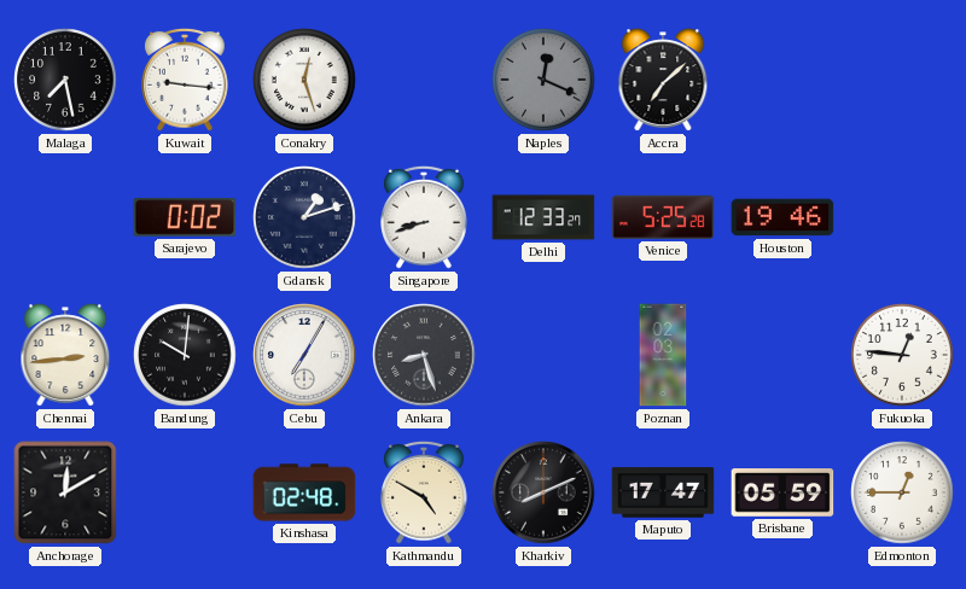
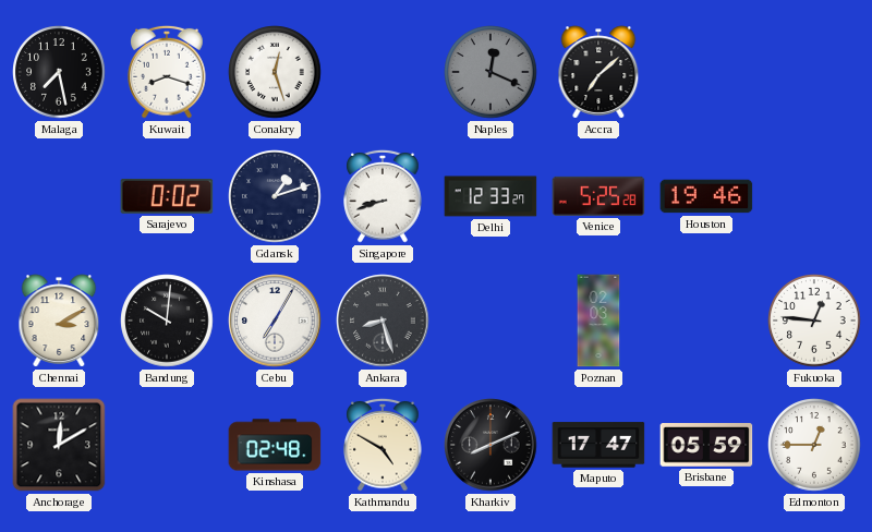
Kuwait: 9:16 -> 8:18 (167, 72)
Chennai: 2:44 -> 3:10 (59, 321)
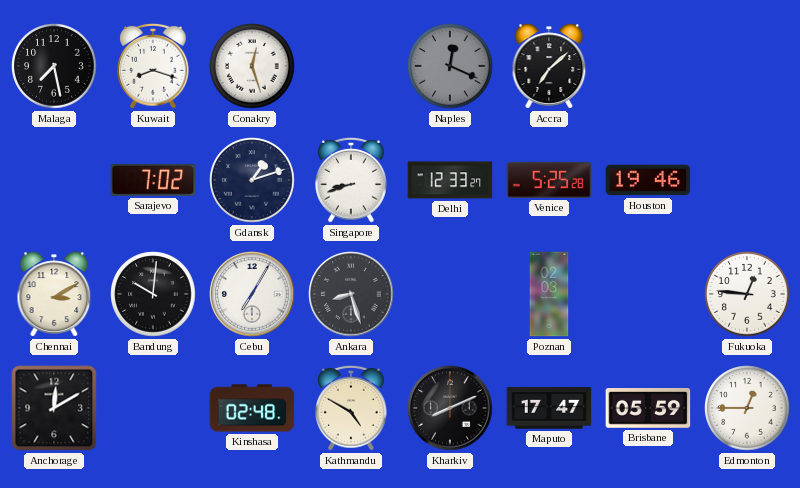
Sarajevo: 0:02 -> 7:02 (153, 180)
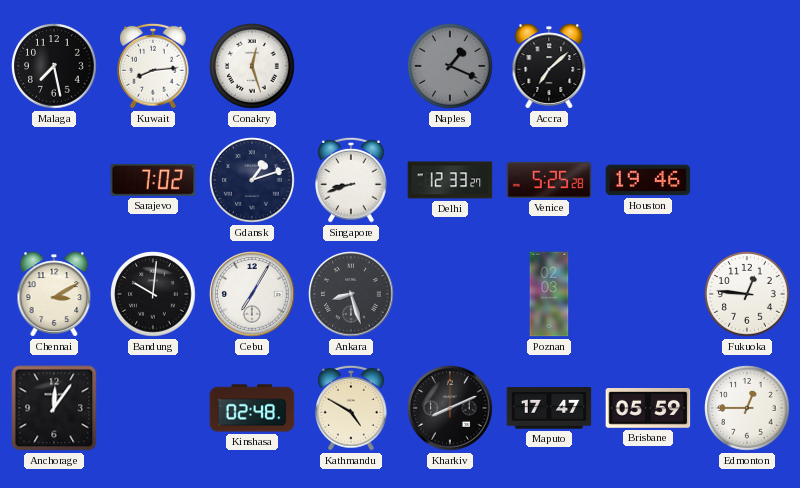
Kuwait: 8:18 -> 8:14 (153, 66)
Naples: 12:19 -> 1:19 (450, 66)
Anchorage: 12:10 -> 12:06 (54, 408)
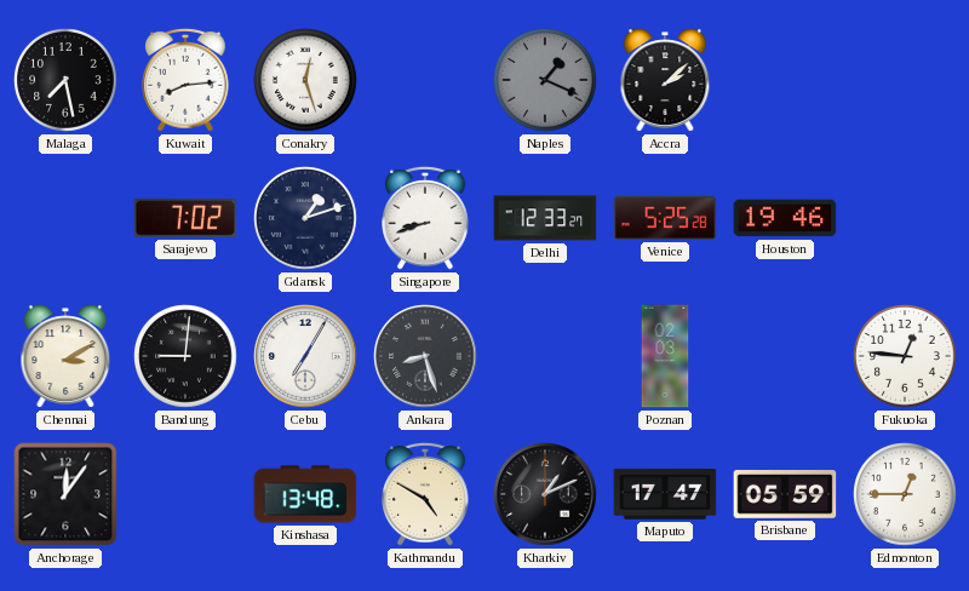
Accra: 7:08 -> 2:08 (665, 80)
Bandung: 10:01 -> 9:01 (185, 356)
Kinshasa: 02:48 -> 13:48 (305, 494)
Kharkiv: 8:11 -> 1:11 (545, 494)
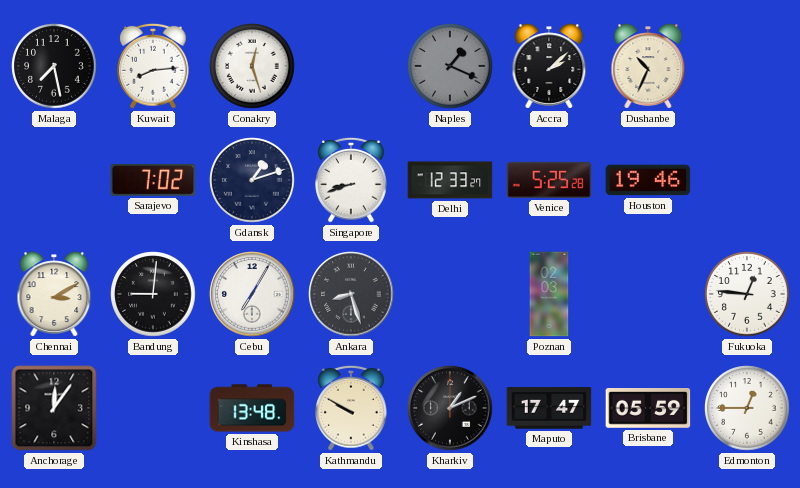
Dushanbe: none -> 10:34 (648, 66)
Kathmandu: 4:50 -> 9:50 (351, 408)
